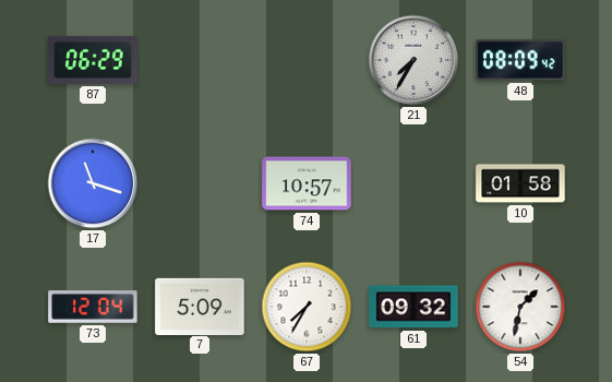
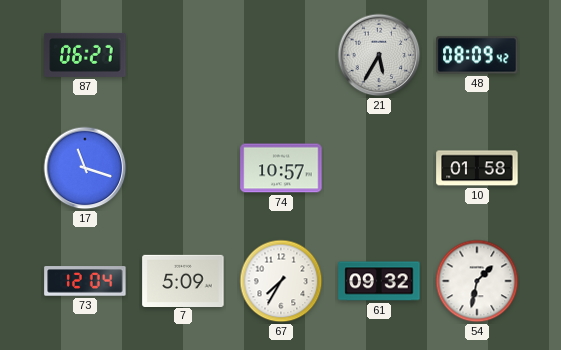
87: 06:29 -> 06:27 (85, 55)
21: 7:35 -> 5:35 (379, 55)
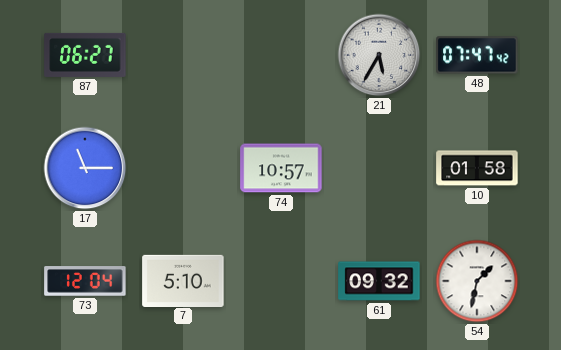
48: 08:09 -> 07:47 (477, 55)
17: 11:18 -> 11:15 (85, 168)
7: 5:09 -> 5:10 (183, 280)
67: 7:35 -> none (281, 281)
